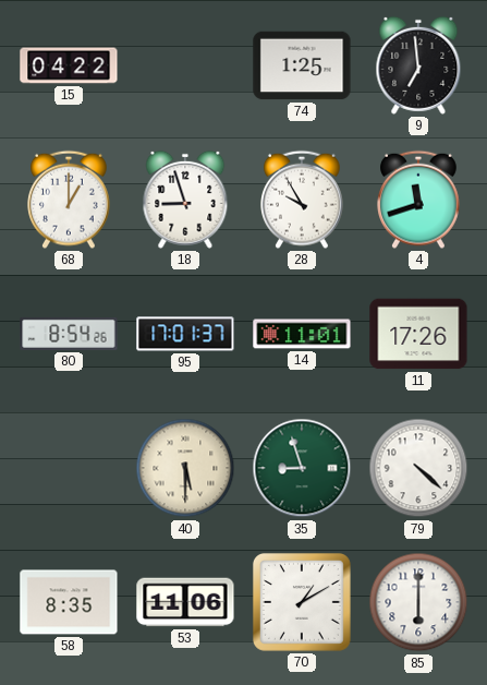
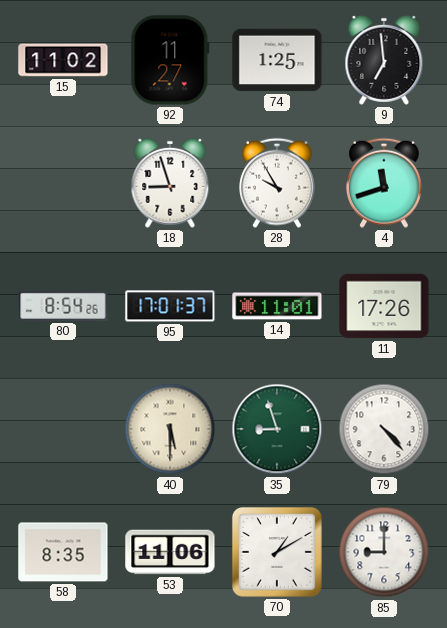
15: 04:22 -> 11:02 (63, 60)
92: none -> 11:27 (170, 60)
68: 1:00 -> none (70, 200)
79: 4:22 -> 4:23 (384, 429)
85: 6:00 -> 9:00 (384, 552)
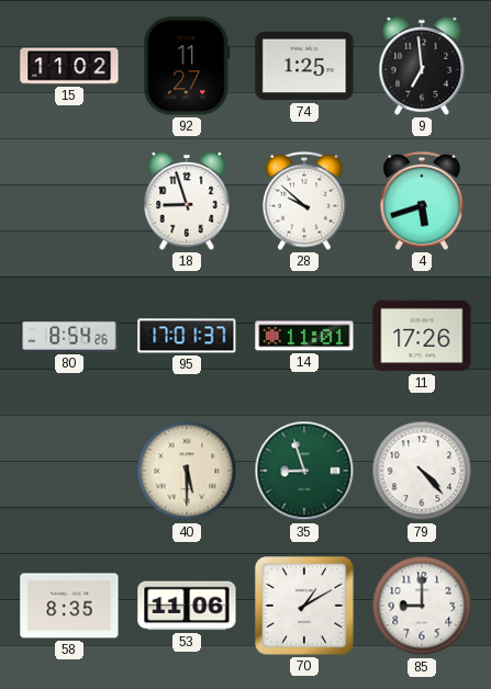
28: 9:55 -> 9:52 (305, 201)
4: 11:42 -> 5:42 (423, 201)
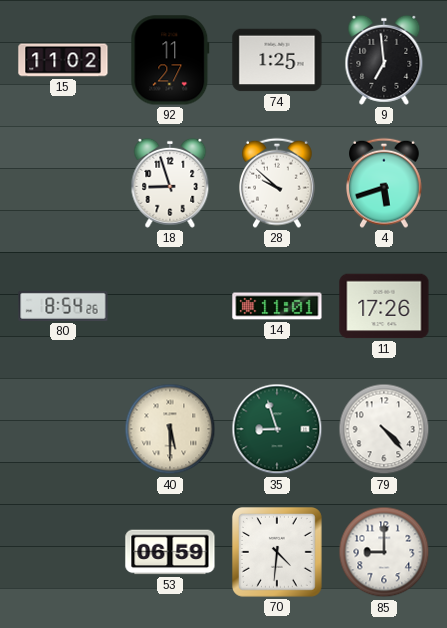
95: 17:01 -> none (187, 336)
58: 8:35 -> none (69, 606)
53: 11:06 -> 06:59 (170, 552)
70: 1:10 -> 4:31 (277, 552)
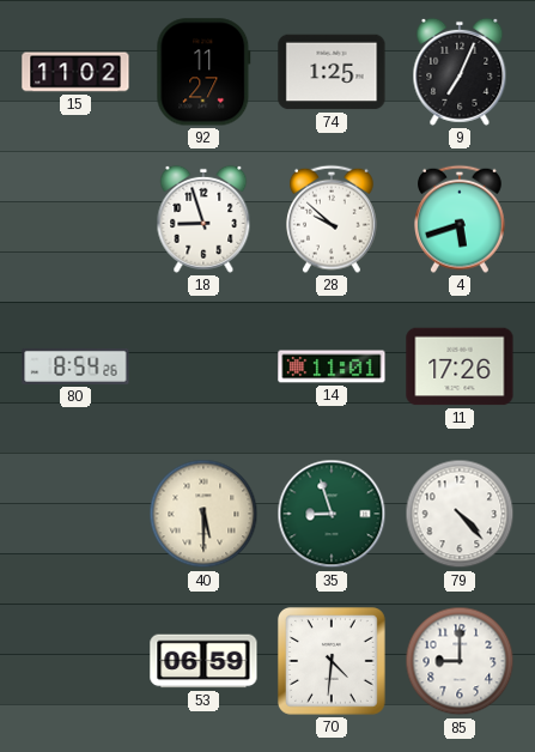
9: 6:59 -> 7:04 (460, 72)
